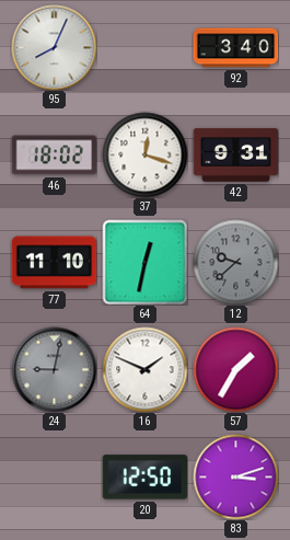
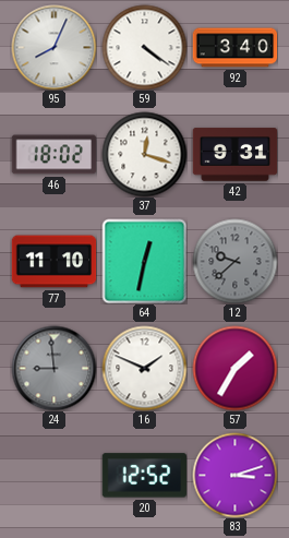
59: none -> 4:21 (144, 47)
24: 9:02 -> 8:59 (53, 368)
20: 12:50 -> 12:52 (144, 476)
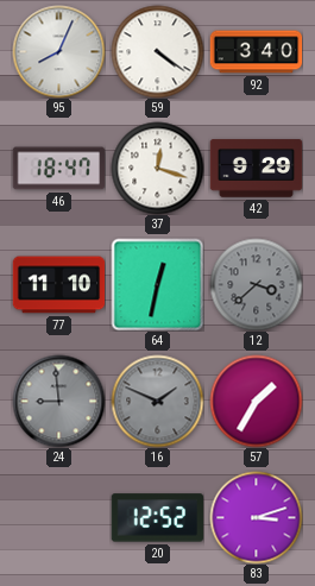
46: 18:02 -> 18:47 (58, 169)
42: 9:31 -> 9:29 (256, 169)
12: 9:38 -> 3:38 (256, 284)
16 dial: white -> grey (157, 401)
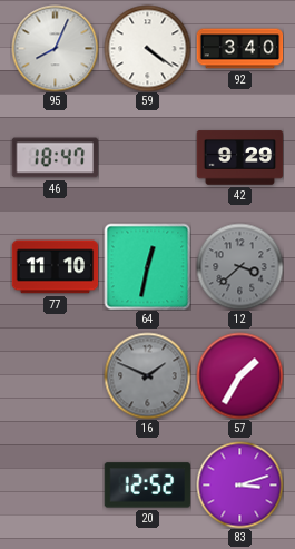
37: 12:18 -> none (157, 168)
24: 8:59 -> none (58, 401)
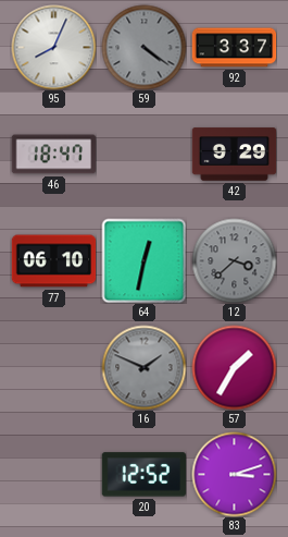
59 dial: white -> grey (143, 47)
92: 3:40 -> 3:37 (234, 48)
77: 11:10 -> 06:10 (53, 261)
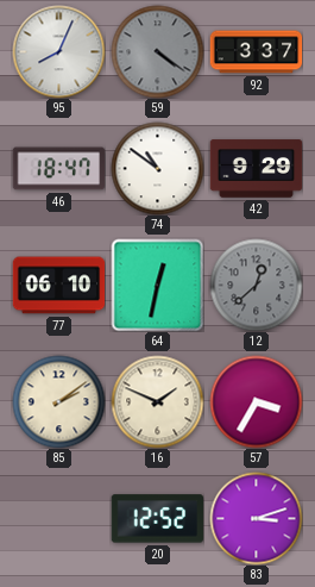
74: none -> 10:51 (157, 168)
12: 3:38 -> 12:38 (256, 285)
85: none -> 2:09 (58, 401)
16 dial: grey -> cream (157, 401)
57: 1:35 -> 3:35 (256, 401)
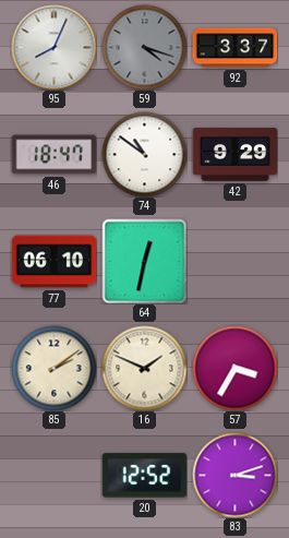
59: 4:21 -> 4:18 (144, 47)
12: 12:38 -> none (256, 285)
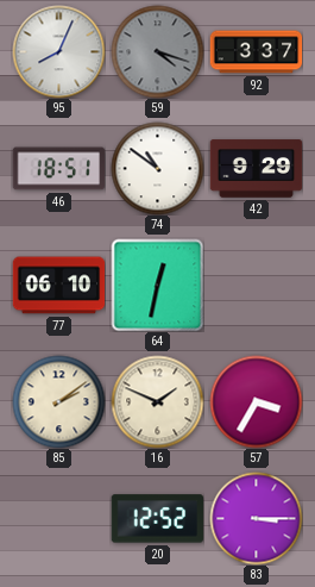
46: 18:47 -> 18:51 (58, 169)
83: 3:12 -> 3:15 (256, 518)
